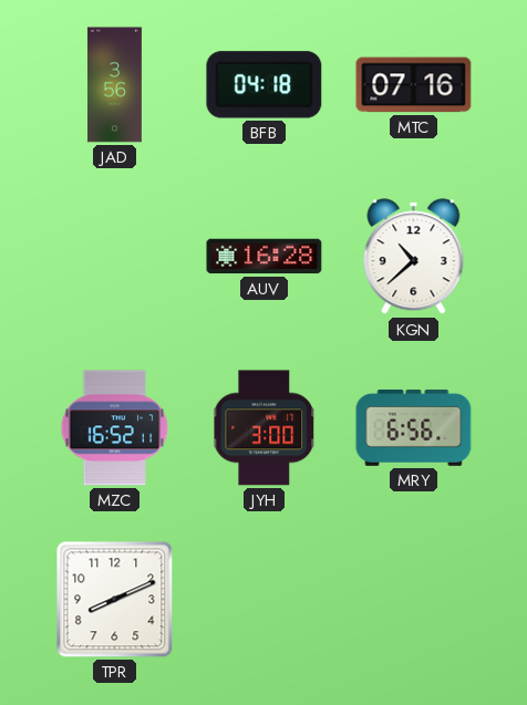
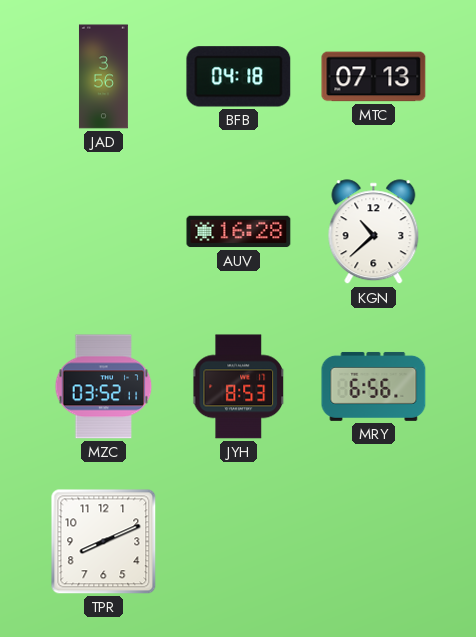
MTC: 07:16 -> 07:13 (374, 77)
MZC: 16:52 -> 03:52 (104, 387)
JYH: 3:00 -> 8:53 (239, 387)
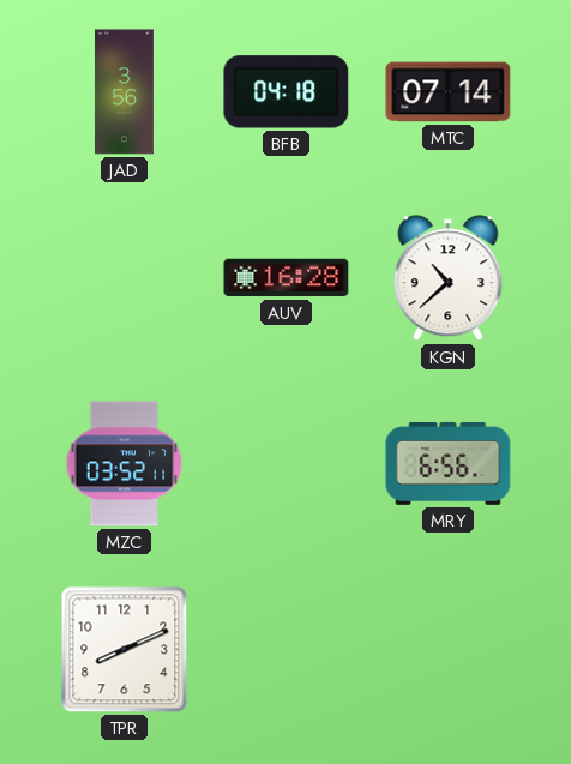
MTC: 07:13 -> 07:14 (449, 92)
JYH: 8:53 -> none (239, 387)
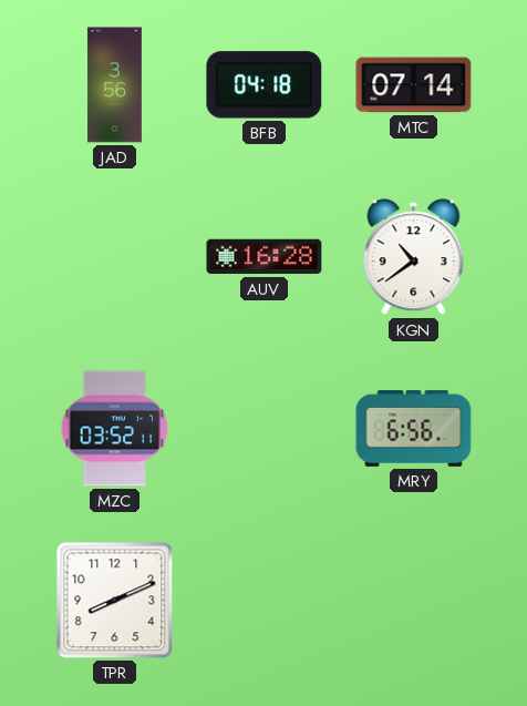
KGN: 10:38 -> 10:39 (414, 257)
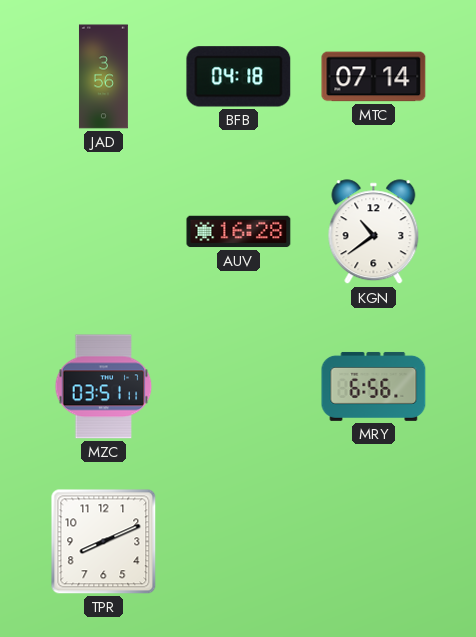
MZC: 03:52 -> 03:51 (104, 387)
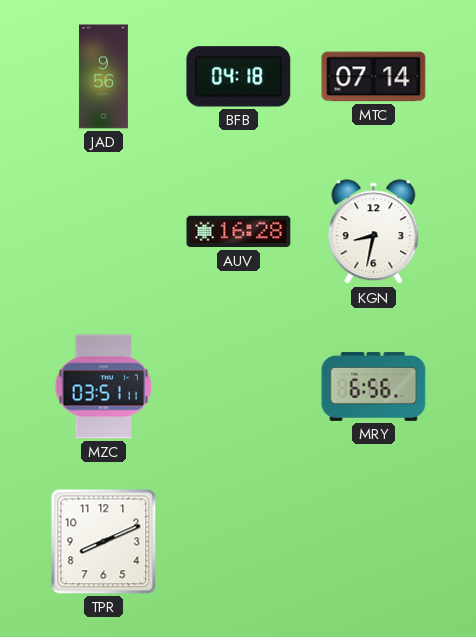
JAD: 3:56 -> 9:56 (103, 77)
KGN: 10:39 -> 8:32 (374, 232)
